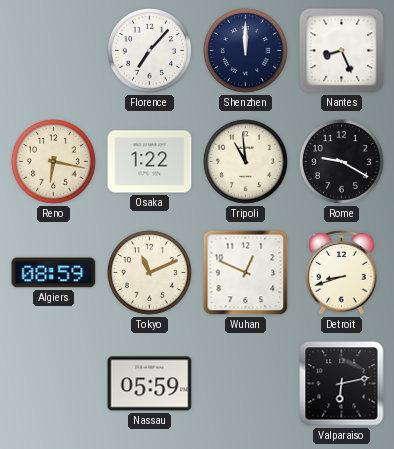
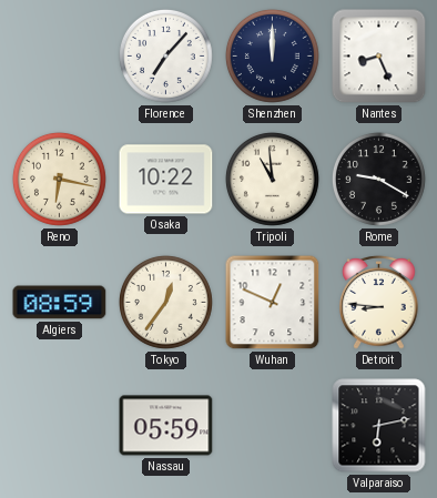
Osaka: 1:22 -> 10:22 (166, 180)
Tokyo: 11:11 -> 12:36 (165, 302)
Detroit: 8:42 -> 8:46 (379, 302)
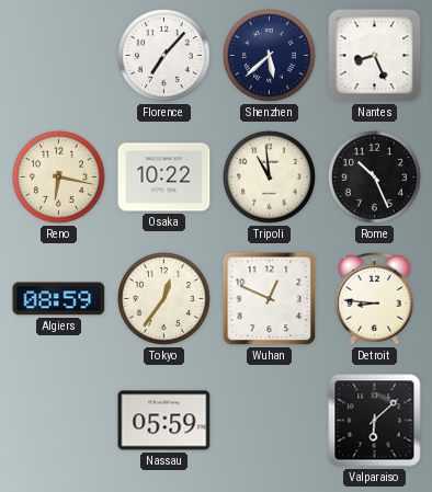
Shenzhen: 12:00 -> 5:38 (269, 55)
Rome: 9:20 -> 10:26 (374, 176)
Valparaiso: 6:13 -> 6:08 (375, 421)
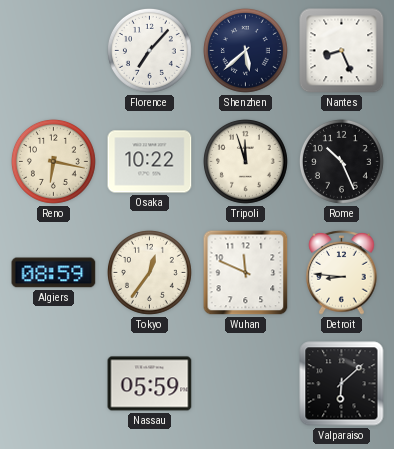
Tripoli: 10:59 -> 11:57 (245, 161)
Wuhan: 12:49 -> 11:49 (246, 273)
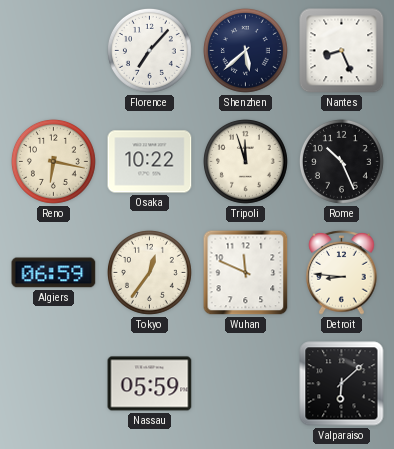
Algiers: 08:59 -> 06:59 (54, 273)
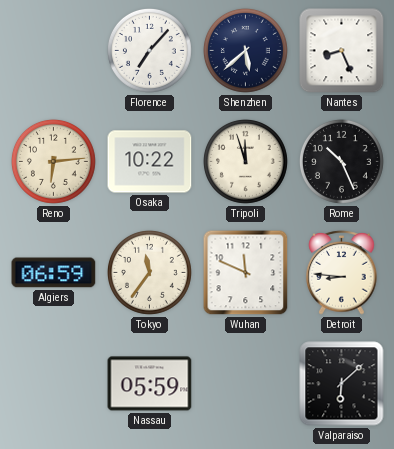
Reno: 6:17 -> 6:14 (53, 161)
Tokyo: 12:36 -> 11:36 (149, 272)
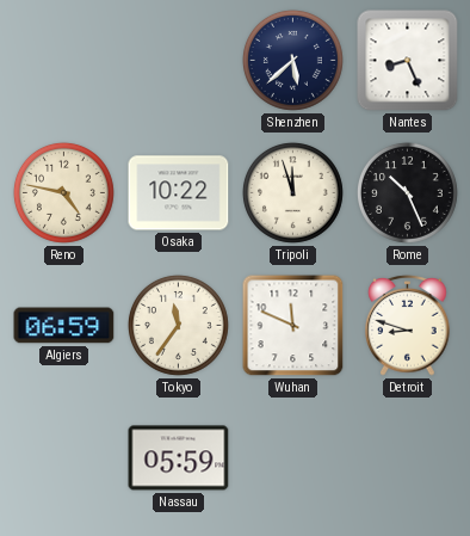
Florence: 7:07 -> none (149, 50)
Reno: 6:14 -> 4:47 (63, 192)
Detroit: 8:46 -> 8:48 (408, 325)
Valparaiso: 6:08 -> none (342, 384)
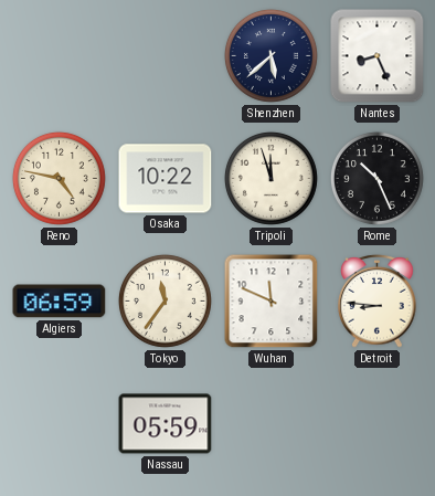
Detroit: 8:48 -> 8:46 (378, 300)
